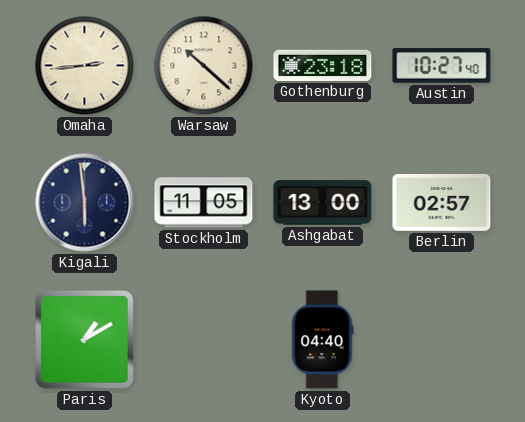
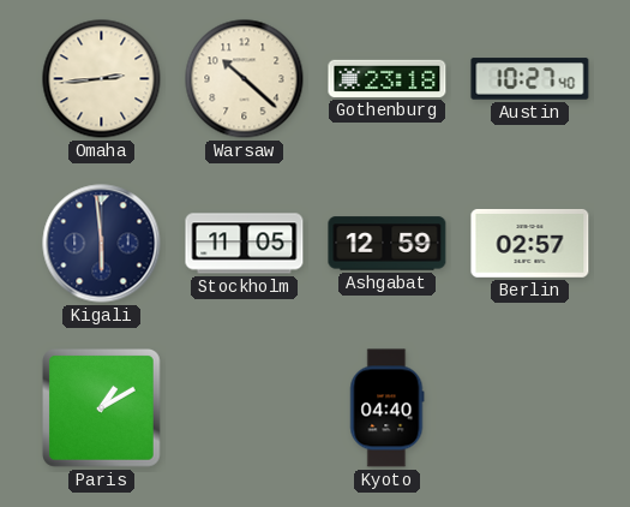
Ashgabat: 13:00 -> 12:59 (388, 244)
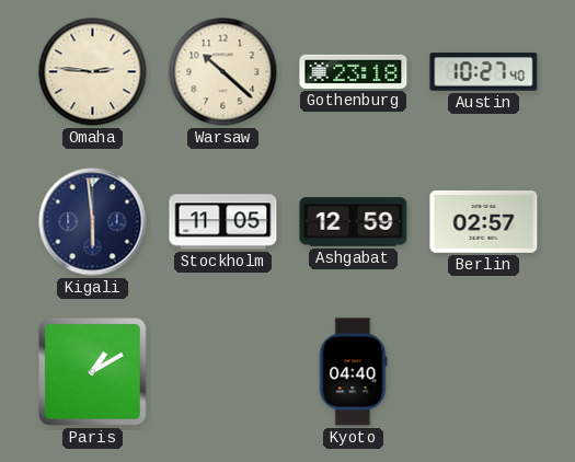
Omaha: 2:44 -> 2:46 (93, 72)
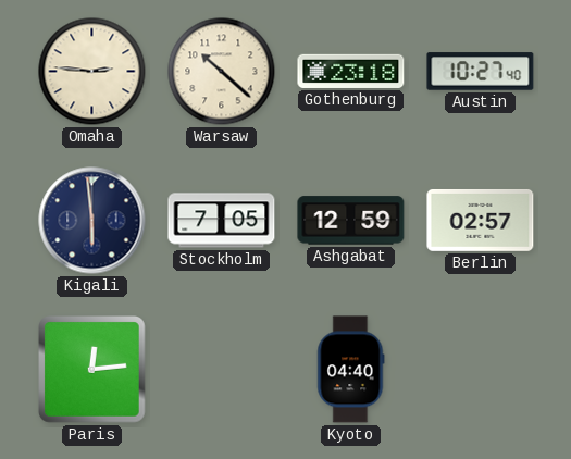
Stockholm: 11:05 -> 7:05 (222, 221)
Paris: 1:10 -> 12:14 (92, 370)
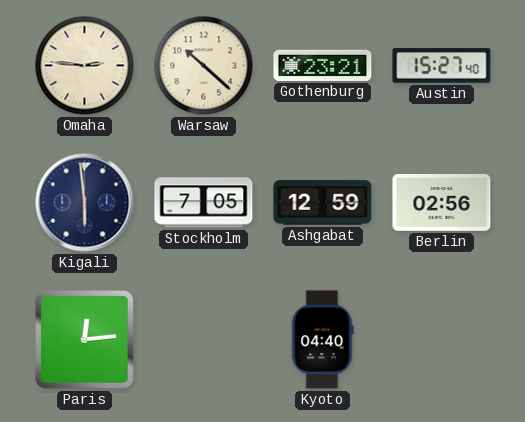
Gothenburg: 23:18 -> 23:21 (323, 65)
Austin: 10:27 -> 15:27 (442, 66)
Berlin: 02:57 -> 02:56 (442, 202)
